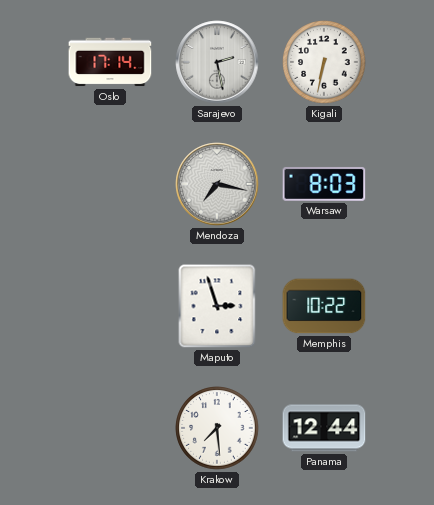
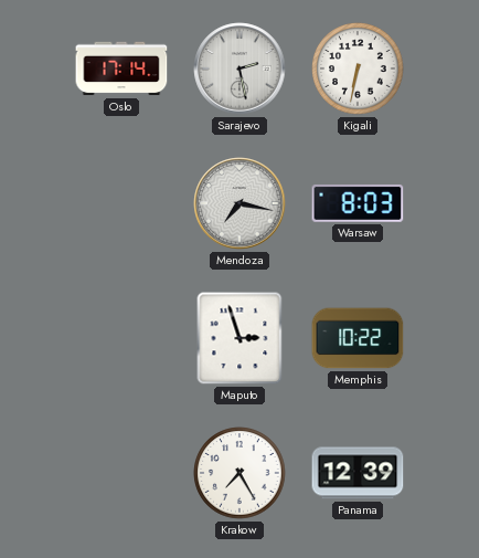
Krakow: 7:29 -> 7:25 (239, 473)
Panama: 12:44 -> 12:39 (358, 473)
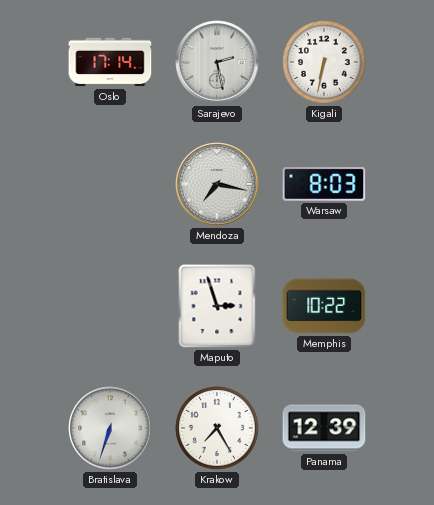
Bratislava: none -> 6:33 (110, 428)
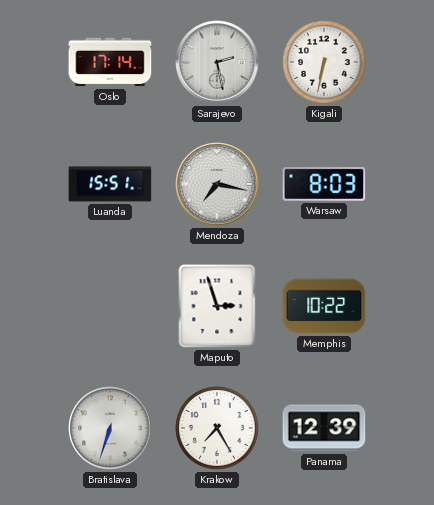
Luanda: none -> 15:51 (110, 184)
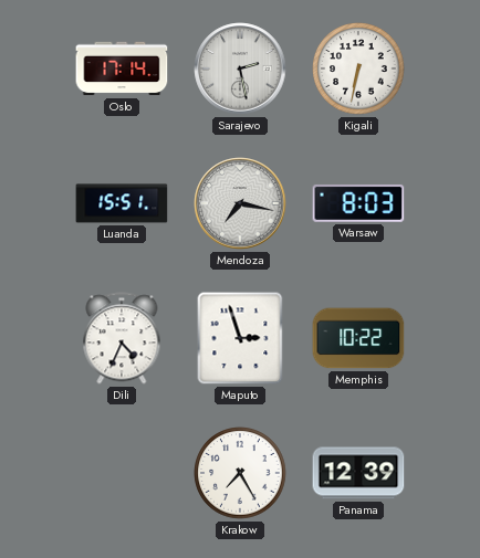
Dili: none -> 4:34 (122, 338)
Bratislava: 6:33 -> none (110, 428)
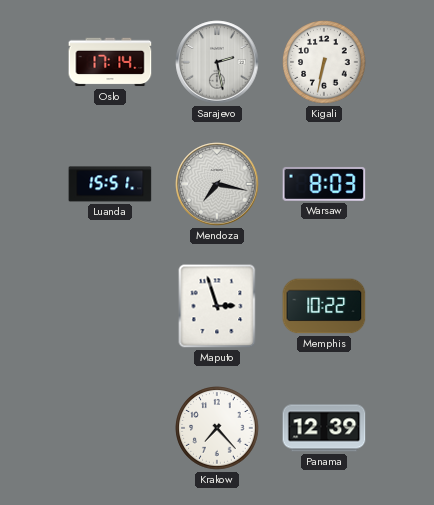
Dili: 4:34 -> none (122, 338)
Krakow: 7:25 -> 7:23 (217, 428)
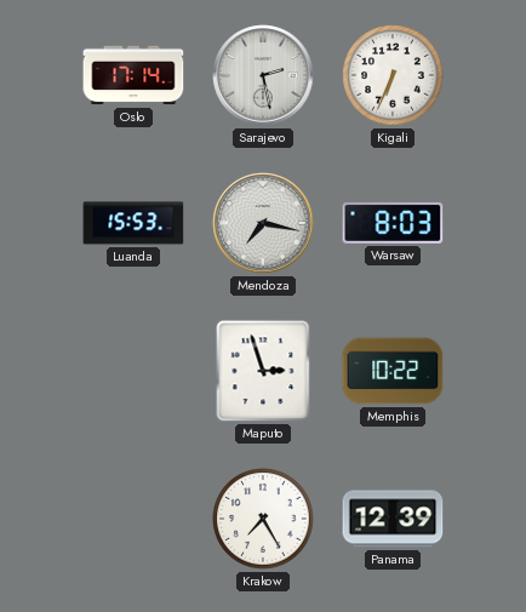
Kigali: 6:32 -> 6:34 (393, 75)
Luanda: 15:51 -> 15:53 (133, 223)
Krakow: 7:23 -> 7:25 (263, 519)
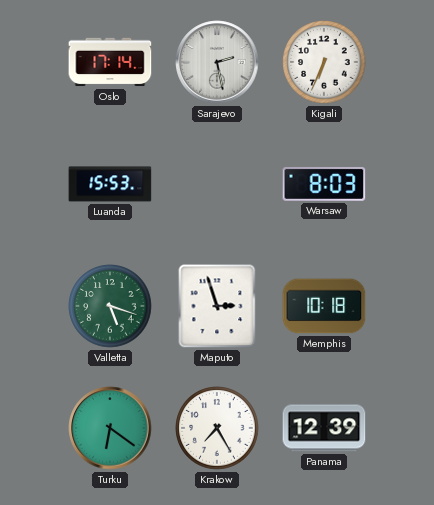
Mendoza: 7:17 -> none (263, 223)
Valletta: none -> 5:18 (110, 306)
Memphis: 10:22 -> 10:18 (324, 306)
Turku: none -> 6:21 (110, 428)
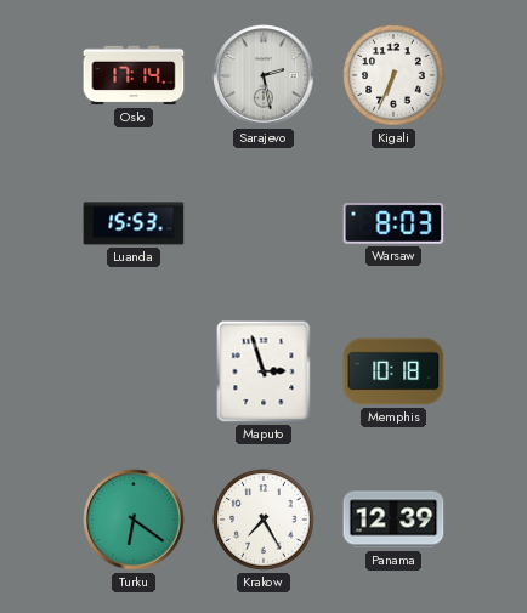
Valletta: 5:18 -> none (110, 306)
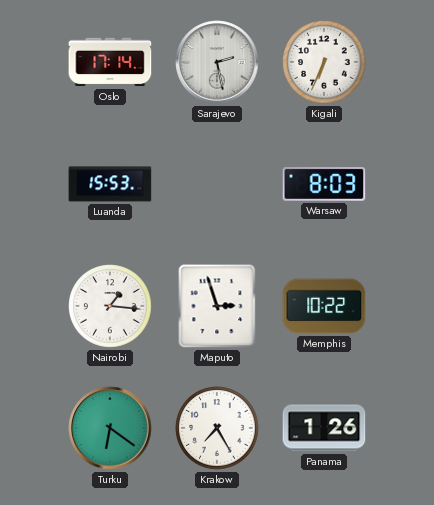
Nairobi: none -> 1:16 (110, 306)
Memphis: 10:18 -> 10:22 (324, 306)
Panama: 12:39 -> 1:26 (324, 428)
